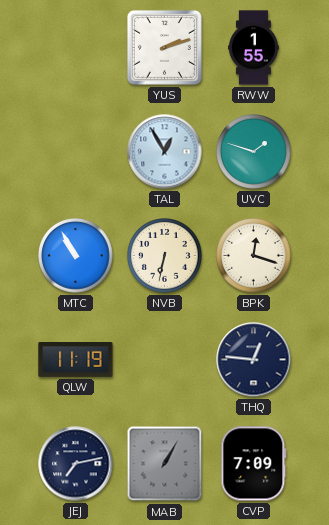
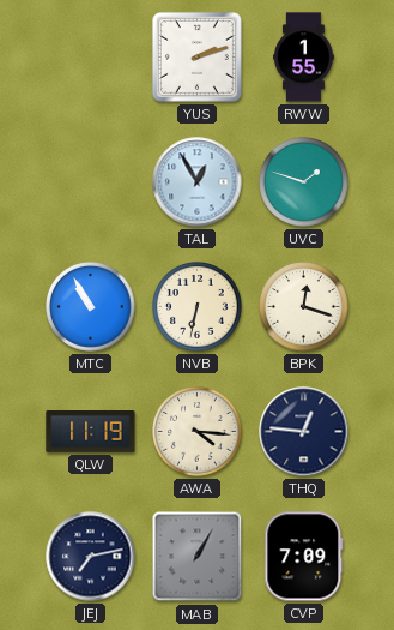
AWA: none -> 4:16 (198, 432)
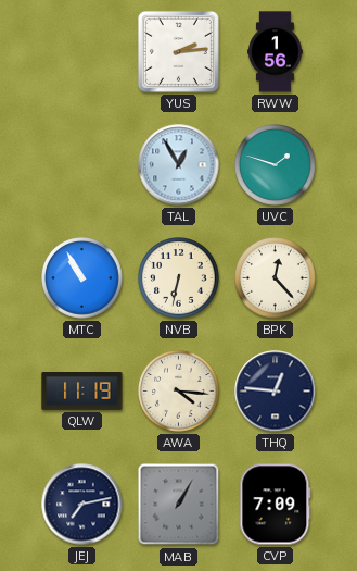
YUS: 2:12 -> 2:14 (178, 51)
RWW: 1:55 -> 1:56 (276, 52)
BPK: 12:18 -> 12:23 (276, 278)
